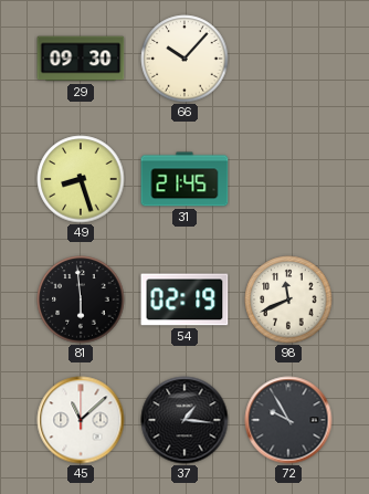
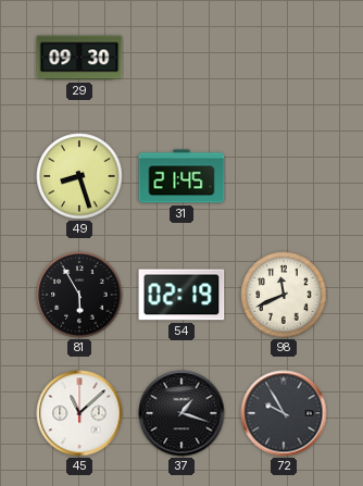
66: 10:07 -> none (184, 59)
81: 5:59 -> 5:55 (79, 295)
37: 1:16 -> 1:18 (181, 413)
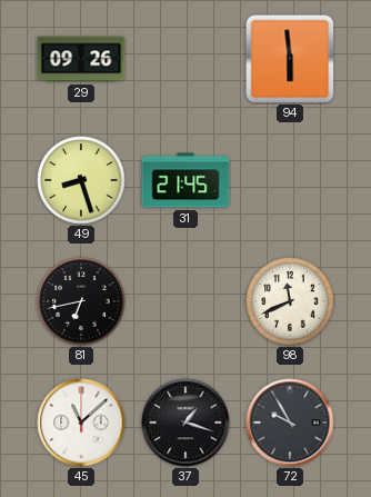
29: 09:30 -> 09:26 (81, 59)
94: none -> 5:59 (290, 59)
81: 5:55 -> 6:43 (81, 301)
54: 02:19 -> none (181, 295)
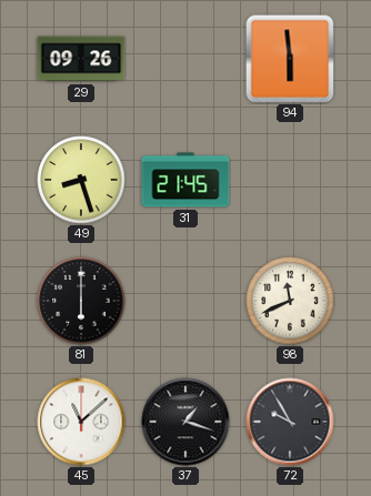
81: 6:43 -> 6:00 (81, 301)
